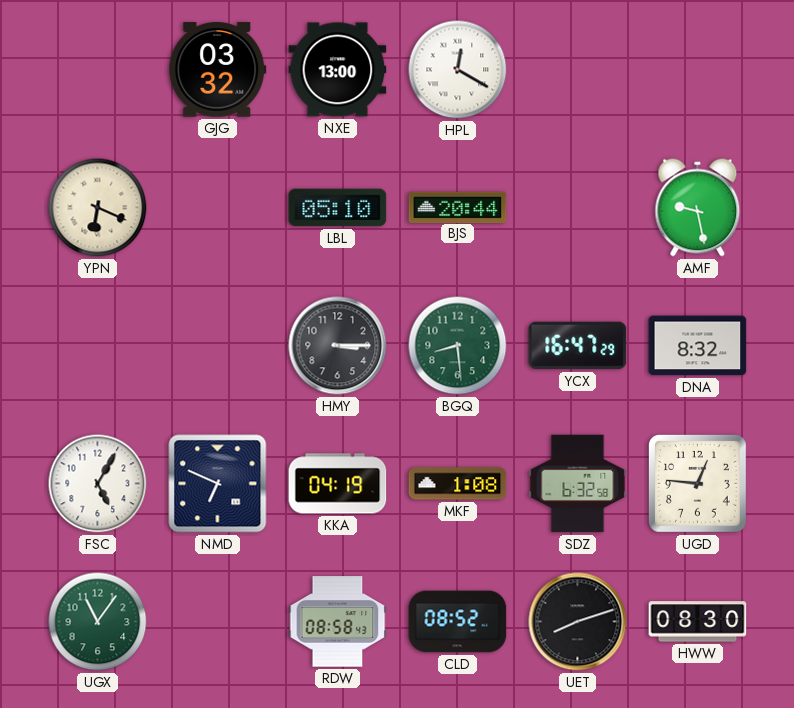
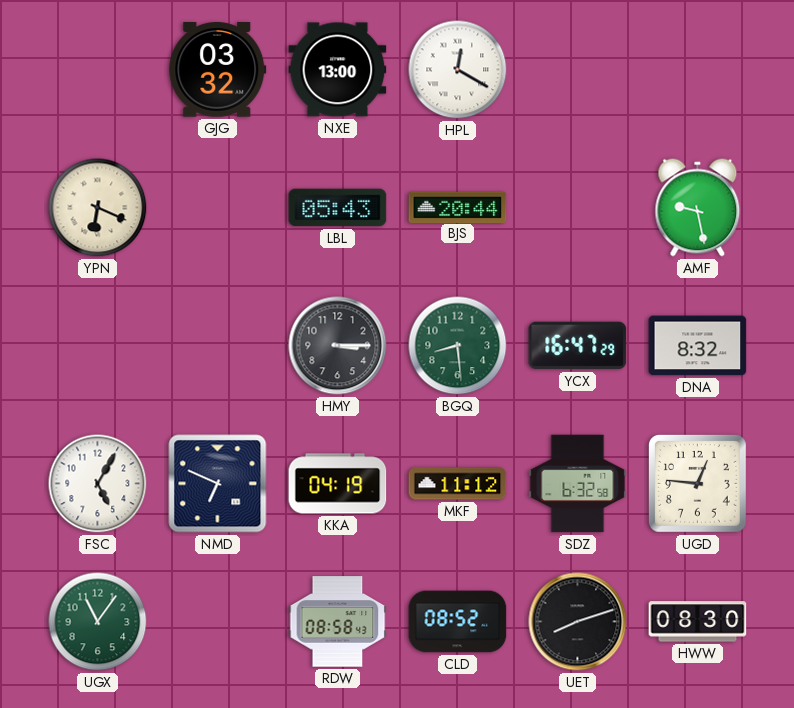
LBL: 05:10 -> 05:43 (338, 208)
MKF: 1:08 -> 11:12 (458, 484)
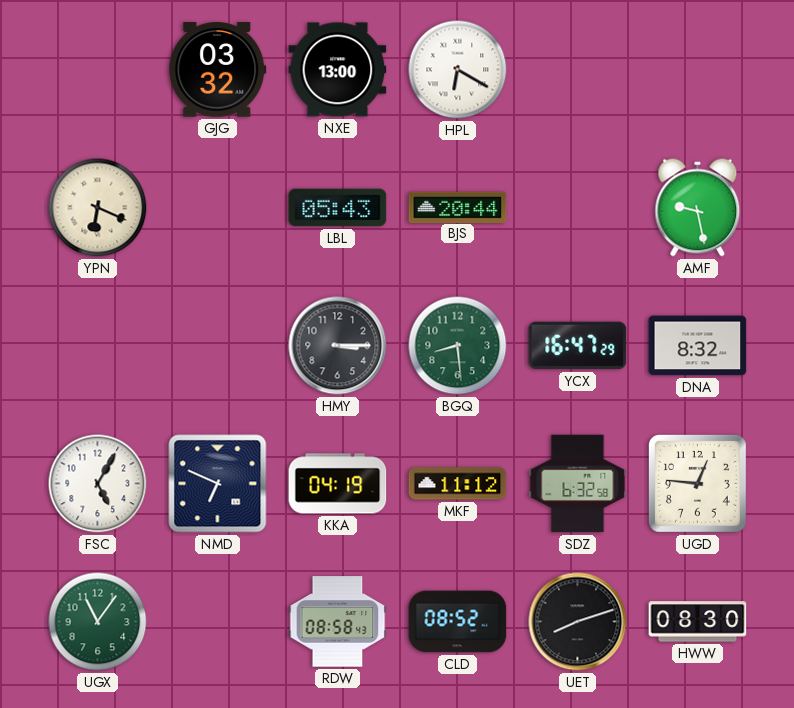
HPL: 12:20 -> 6:20 (458, 70)
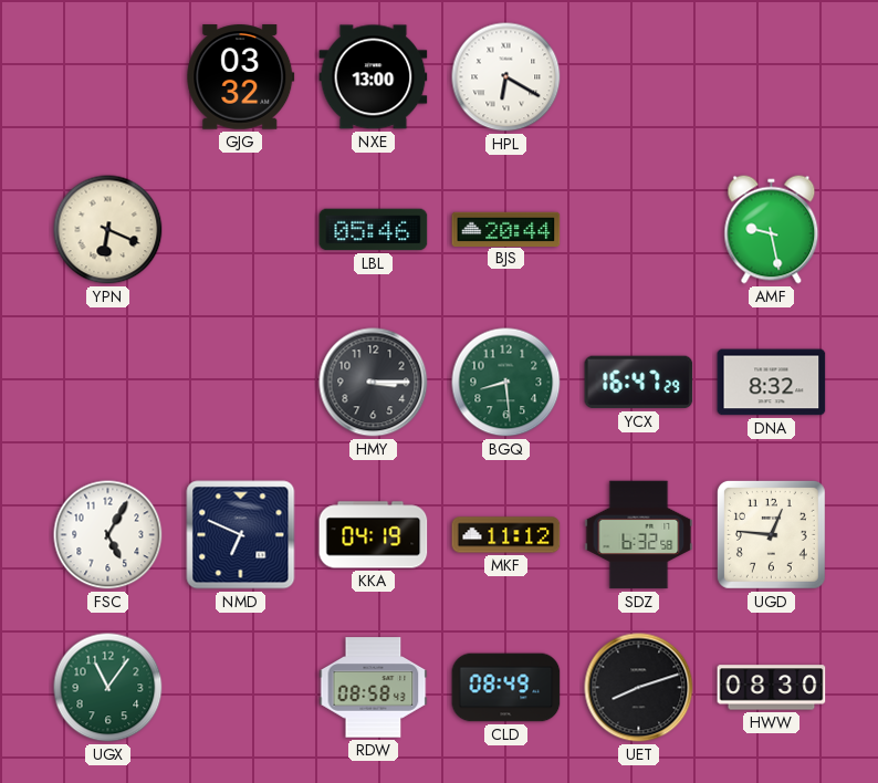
LBL: 05:43 -> 05:46 (374, 230)
CLD: 08:52 -> 08:49 (506, 688)
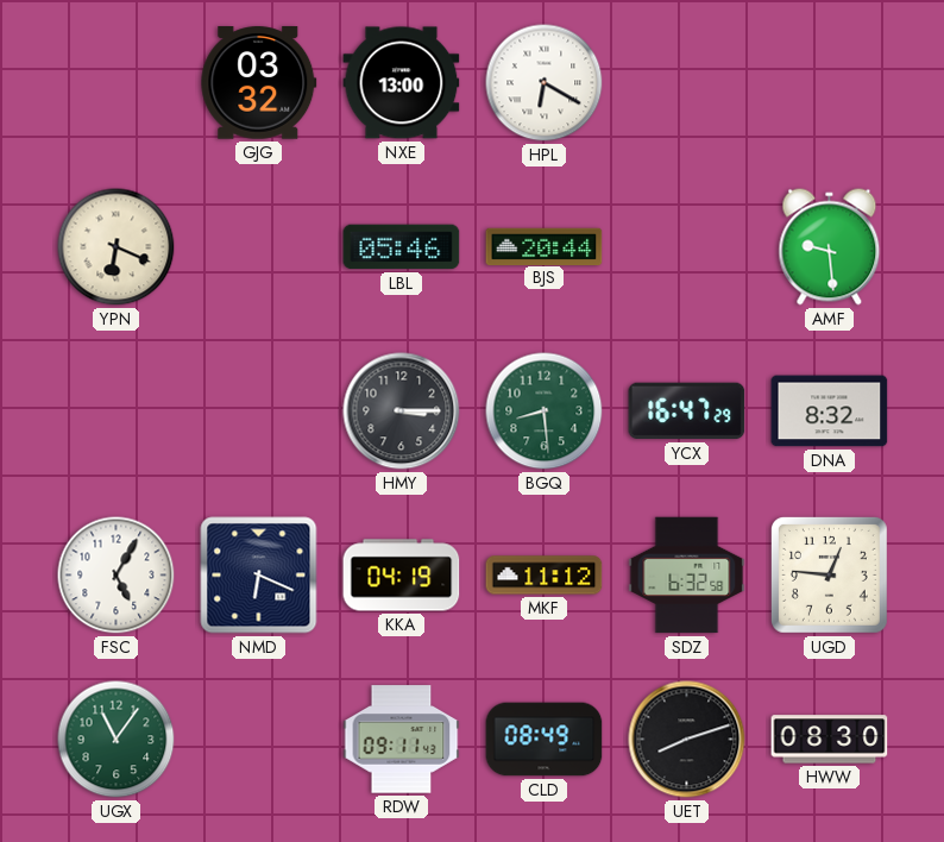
AMF: 9:28 -> 9:29 (830, 247)
NMD: 6:49 -> 6:19 (259, 576)
RDW: 08:58 -> 09:11 (402, 740)
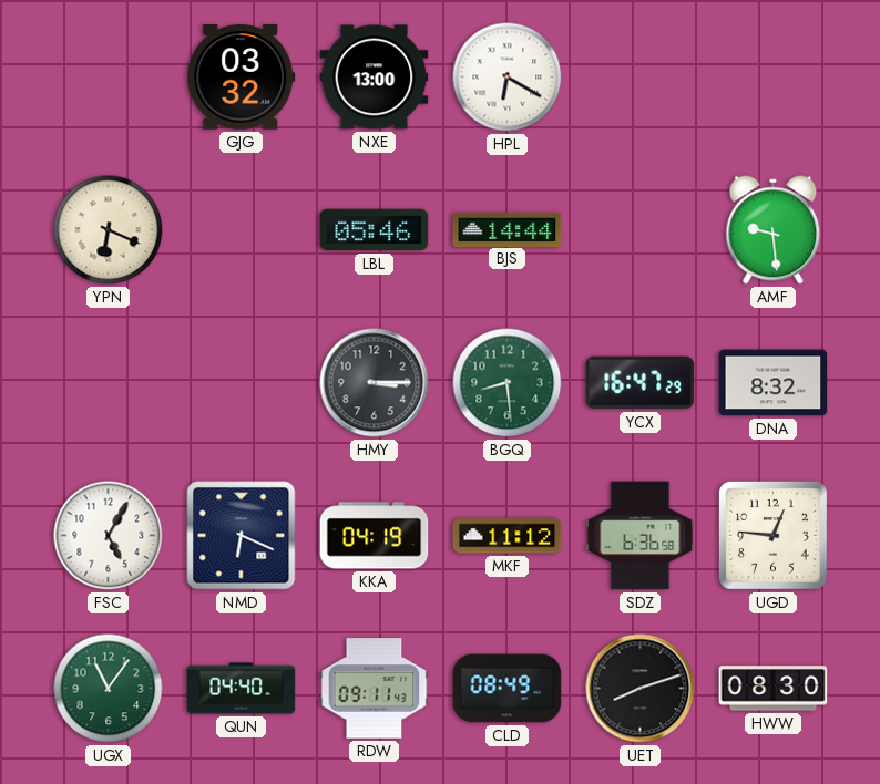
BJS: 20:44 -> 14:44 (508, 229)
SDZ: 6:32 -> 6:36 (641, 536)
QUN: none -> 04:40 (242, 689)
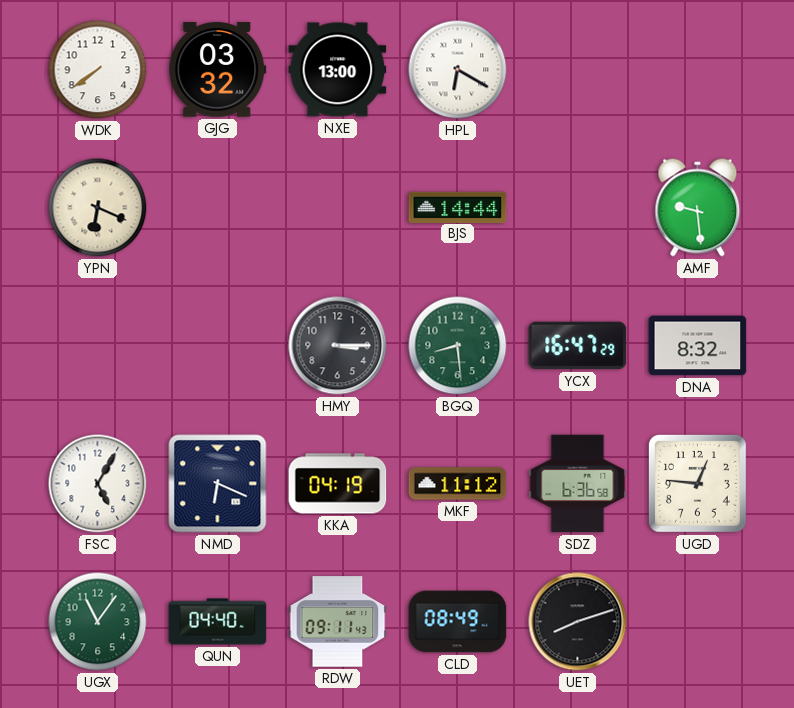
WDK: none -> 7:39 (98, 70)
LBL: 05:46 -> none (375, 230)
HWW: 08:30 -> none (774, 689)
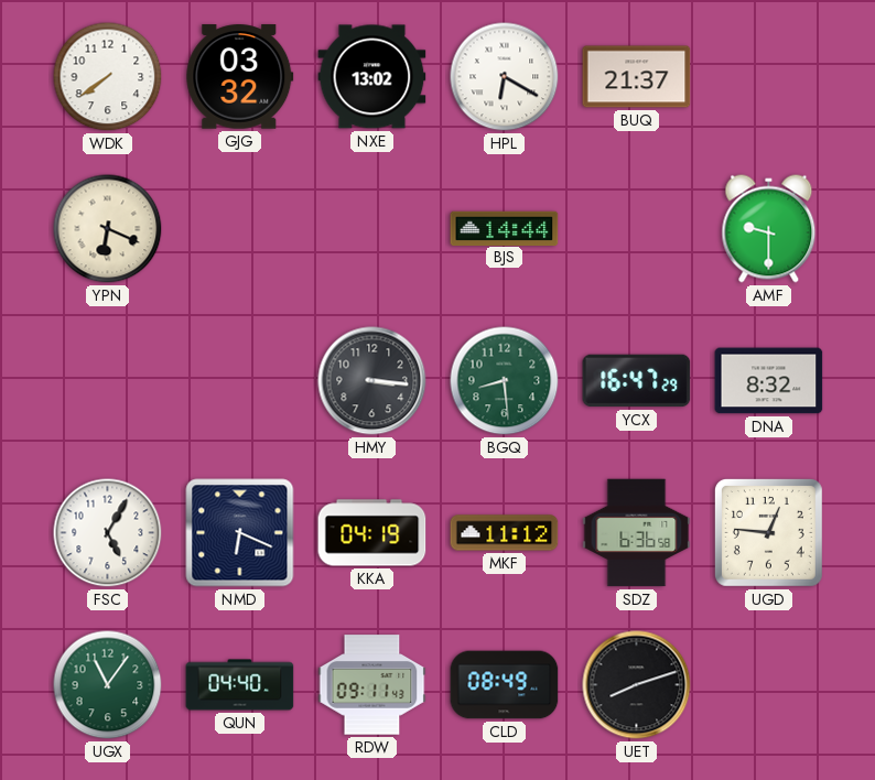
NXE: 13:00 -> 13:02 (372, 77)
BUQ: none -> 21:37 (637, 77)
AMF: 9:29 -> 9:30 (769, 229)
HMY: 3:15 -> 3:16 (372, 381)
